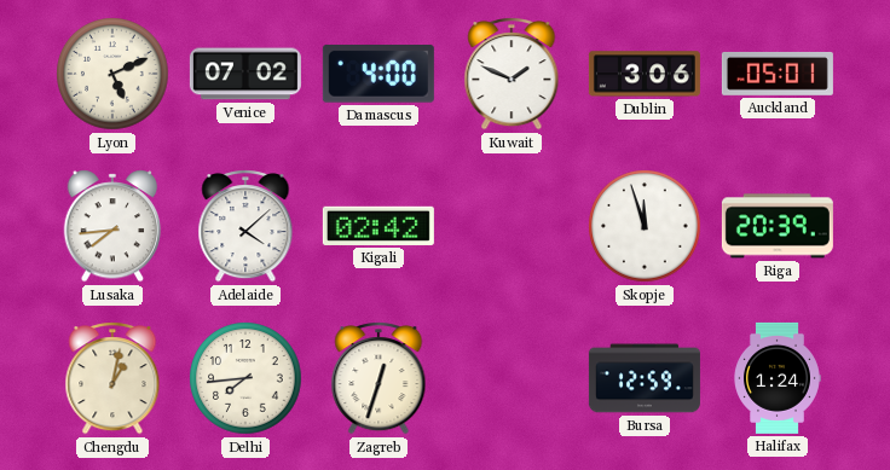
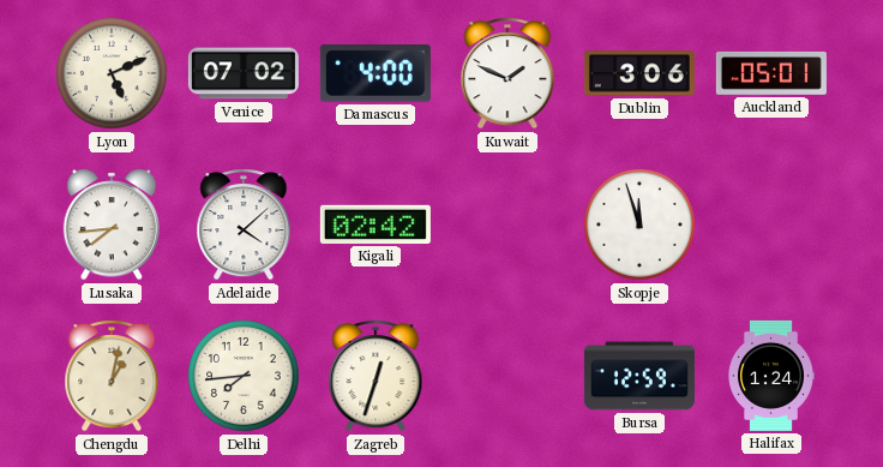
Riga: 20:39 -> none (778, 226)
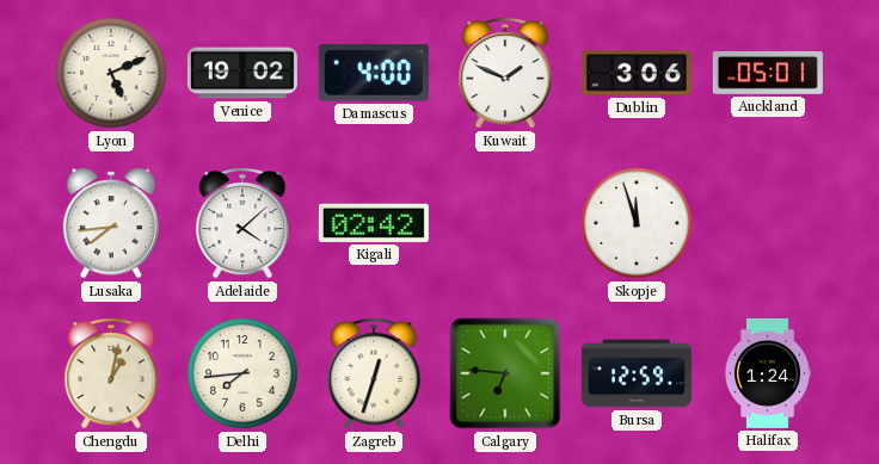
Venice: 07:02 -> 19:02 (242, 73)
Calgary: none -> 6:46 (505, 373)
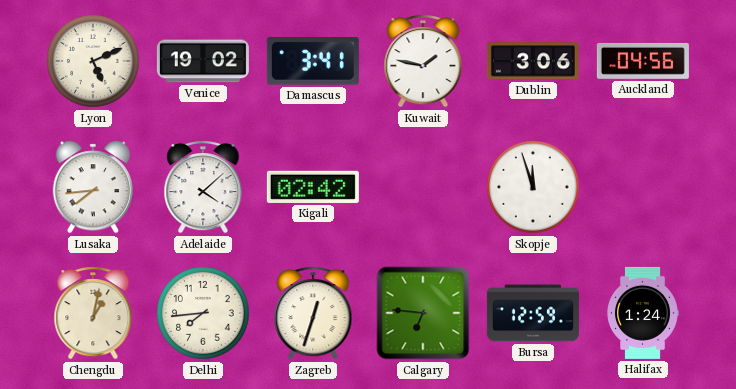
Damascus: 4:00 -> 3:41 (313, 62)
Kuwait: 1:49 -> 1:47 (423, 61)
Auckland: 05:01 -> 04:56 (643, 61)
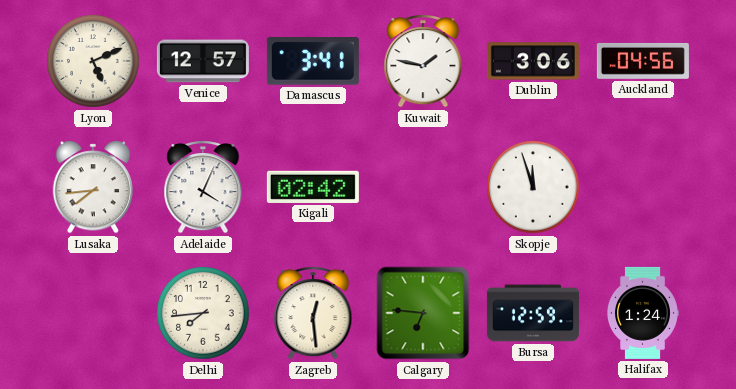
Venice: 19:02 -> 12:57 (203, 61)
Adelaide: 4:08 -> 4:04 (203, 187)
Chengdu: 1:02 -> none (93, 313)
Zagreb: 12:33 -> 12:29 (313, 313)
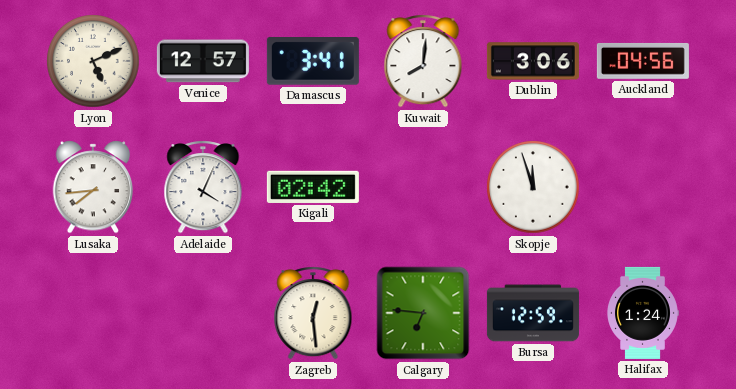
Kuwait: 1:47 -> 8:01 (423, 61)
Delhi: 7:44 -> none (203, 313)
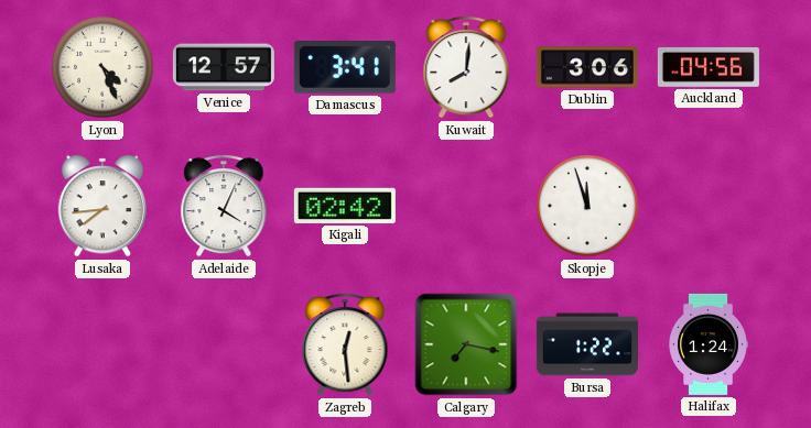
Lyon: 5:11 -> 4:26 (102, 67)
Calgary: 6:46 -> 7:17 (466, 344)
Bursa: 12:59 -> 1:22 (587, 344)
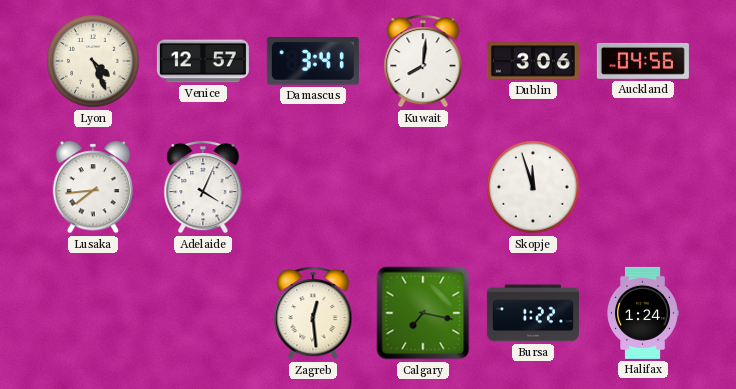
Kigali: 02:42 -> none (345, 206)
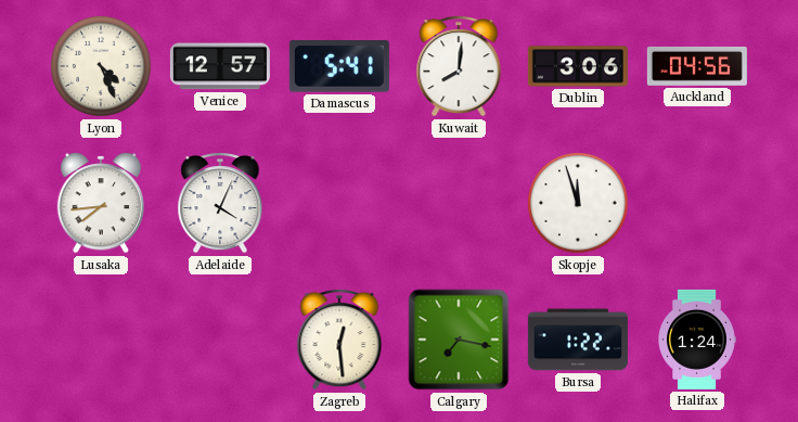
Damascus: 3:41 -> 5:41 (339, 67)
